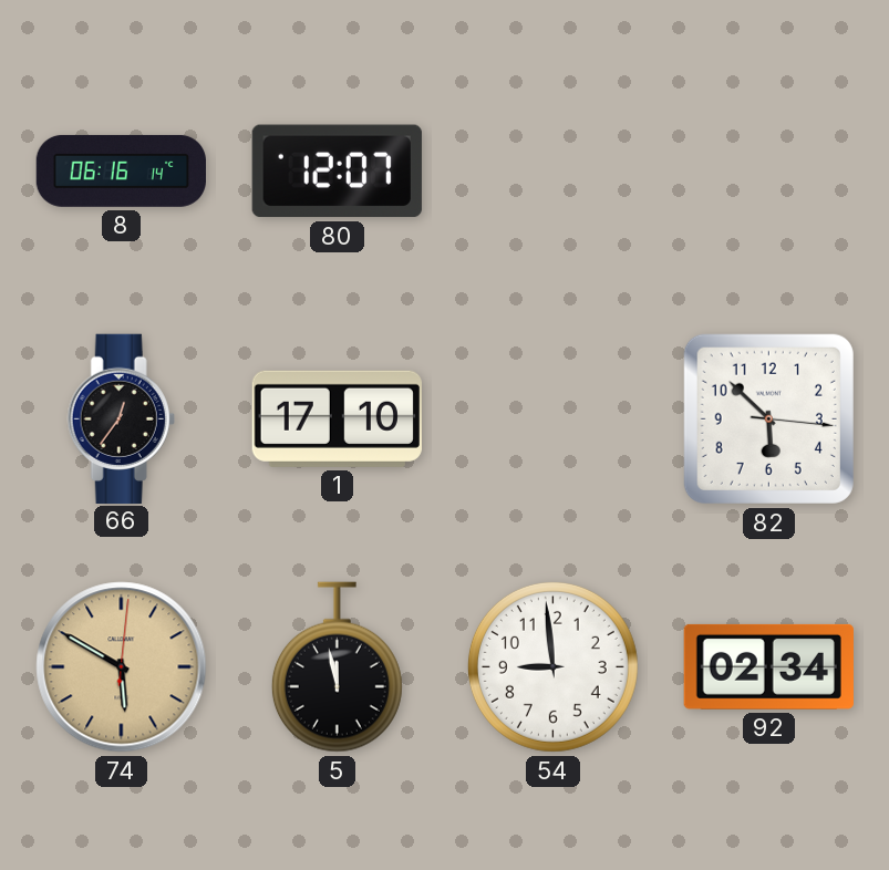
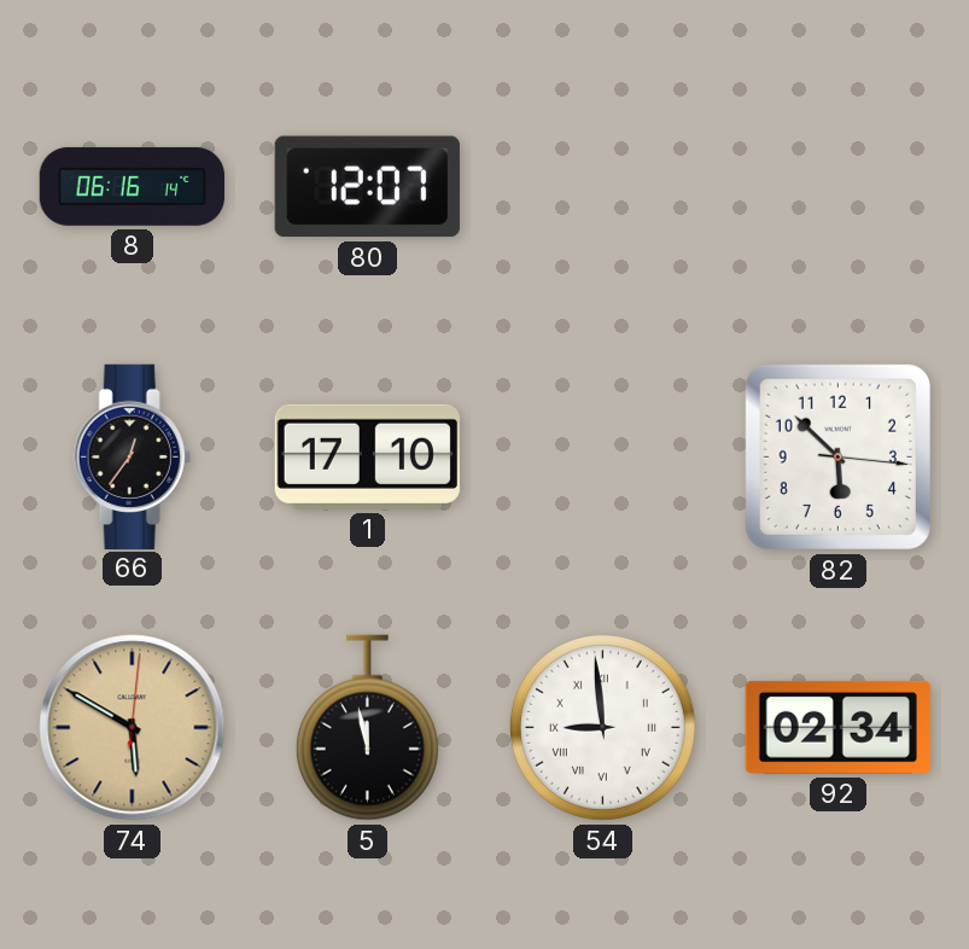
54 numerals: Arabic -> Roman (602, 727)
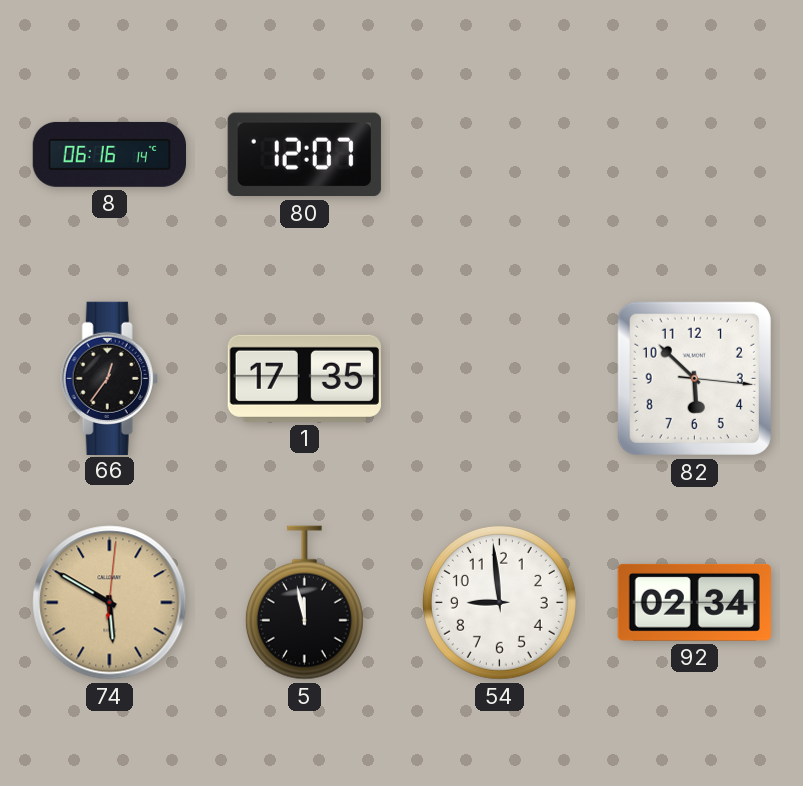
1: 17:10 -> 17:35 (304, 378)
54 numerals: Roman -> Arabic (499, 602)
